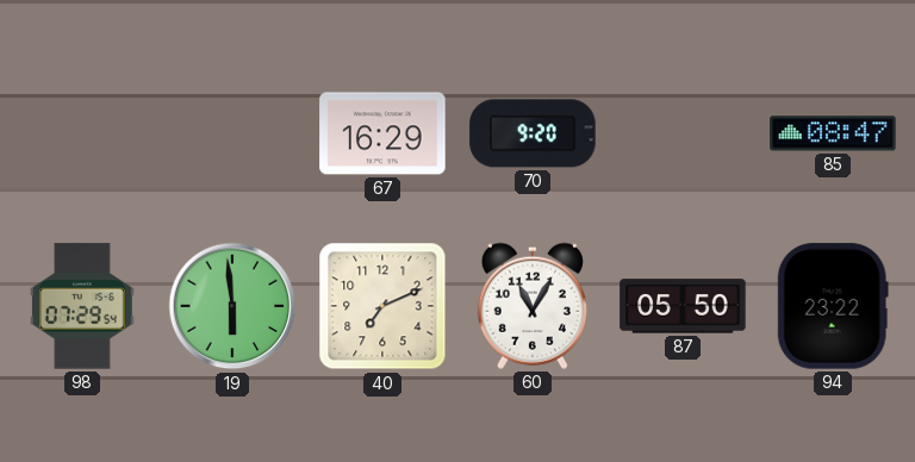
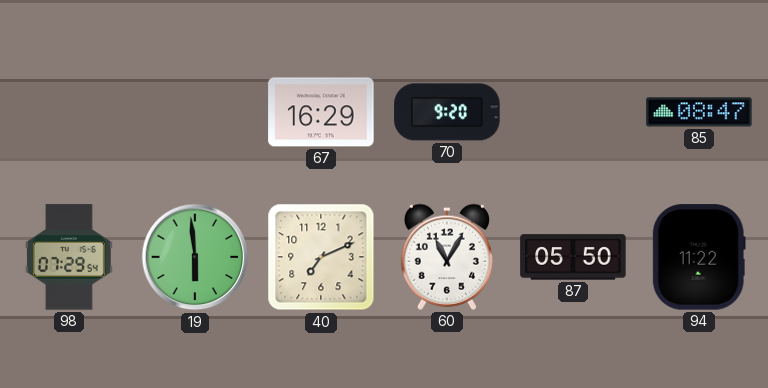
94: 23:22 -> 11:22 (699, 257)
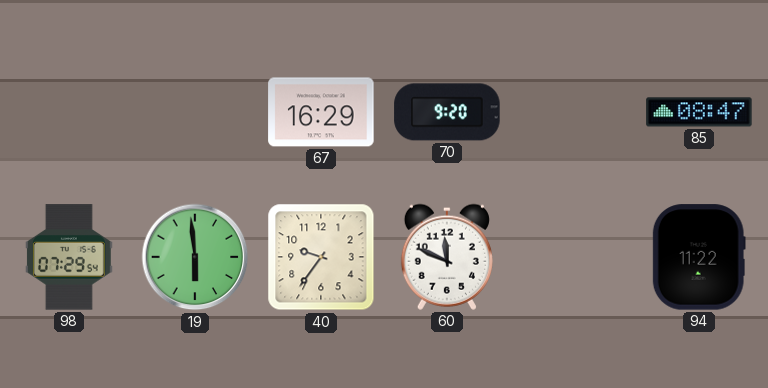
40: 7:11 -> 9:36 (321, 257)
60: 11:05 -> 11:49 (447, 257)
87: 05:50 -> none (573, 257)
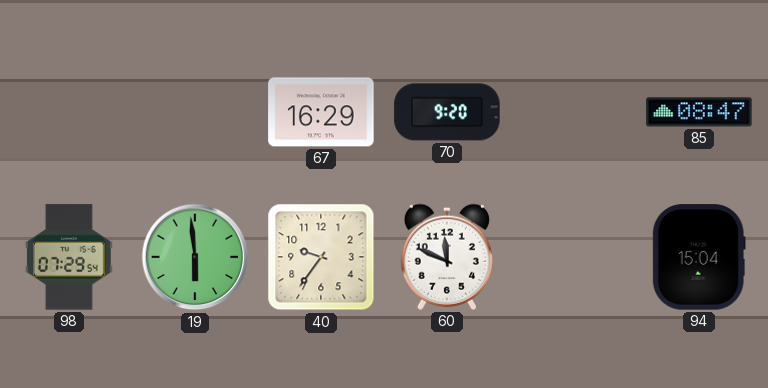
94: 11:22 -> 15:04 (699, 257)
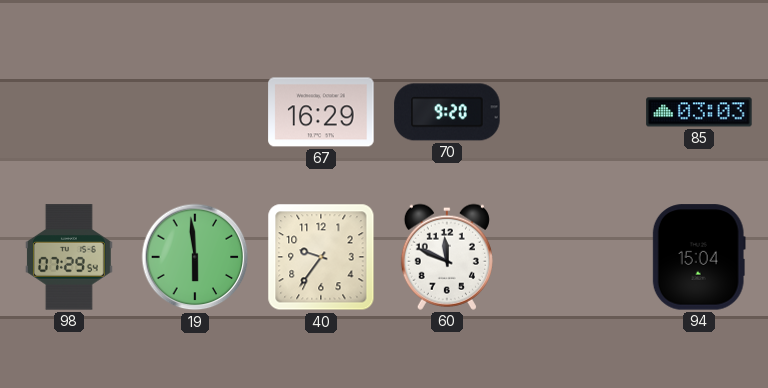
85: 08:47 -> 03:03 (699, 112)
